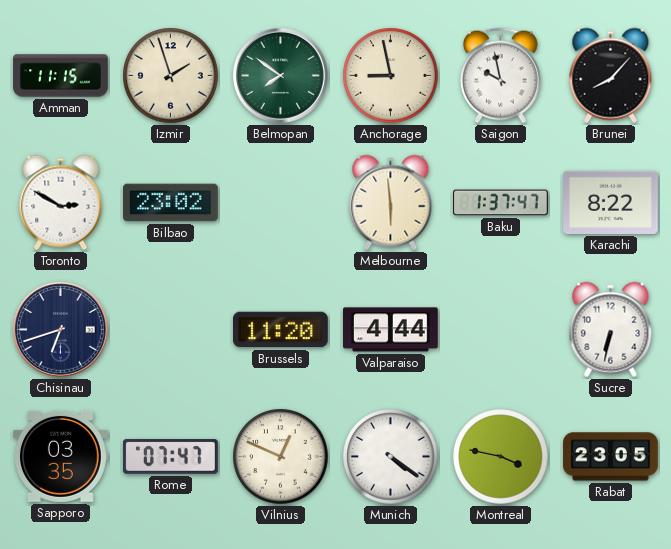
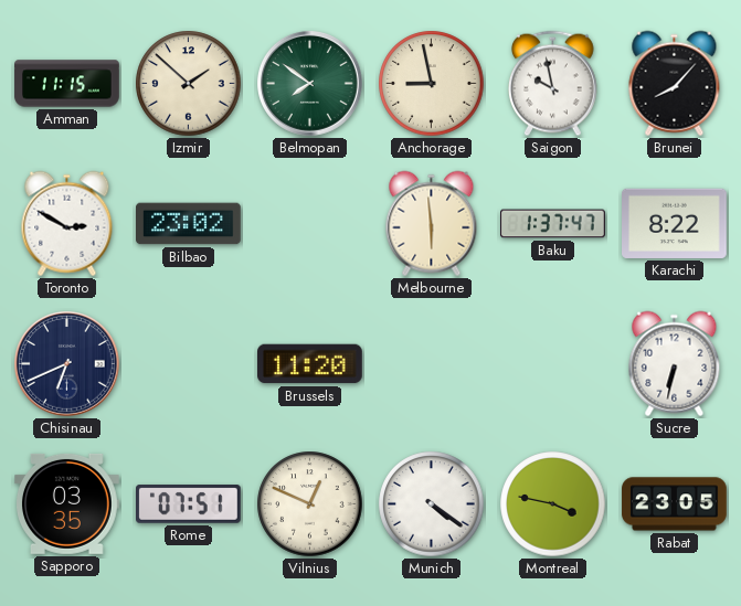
Izmir: 1:57 -> 1:52 (189, 84)
Chisinau: 6:42 -> 6:41 (67, 364)
Valparaiso: 4:44 -> none (391, 330)
Rome: 07:47 -> 07:51 (189, 504)
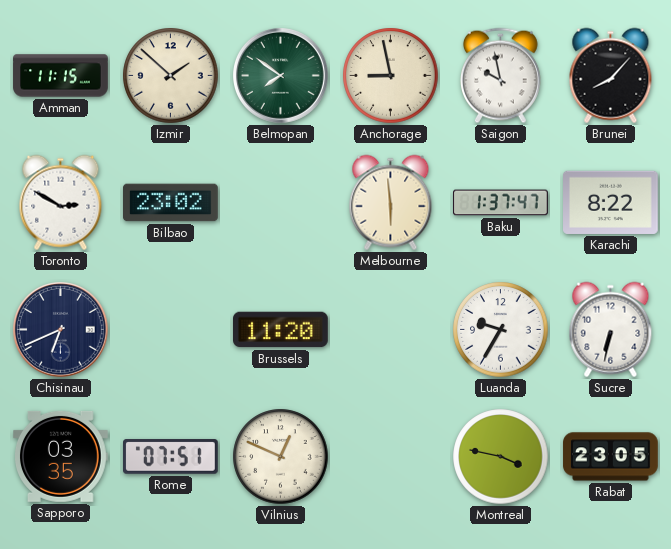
Luanda: none -> 9:35 (501, 330)
Munich: 4:21 -> none (432, 504)
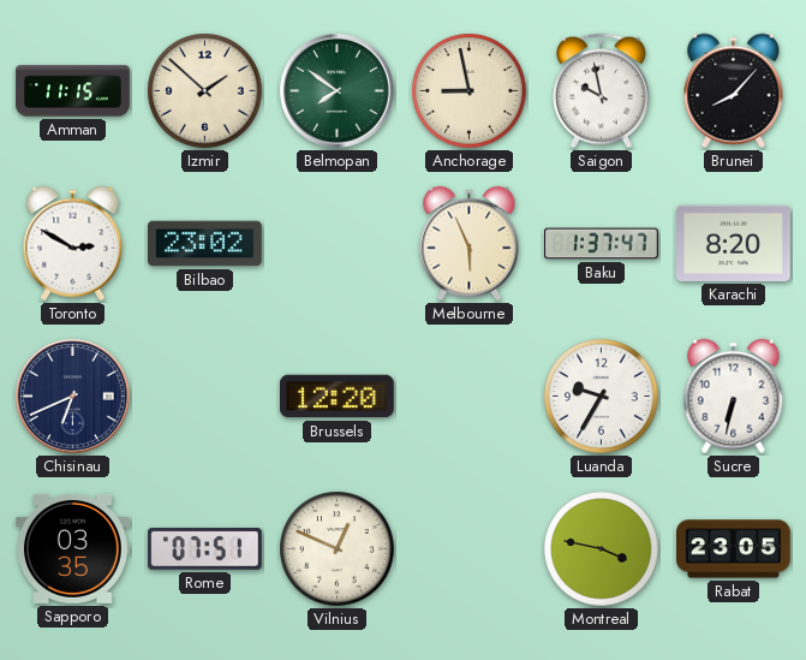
Melbourne: 5:59 -> 5:56 (470, 244)
Karachi: 8:22 -> 8:20 (734, 243)
Brussels: 11:20 -> 12:20 (338, 397)
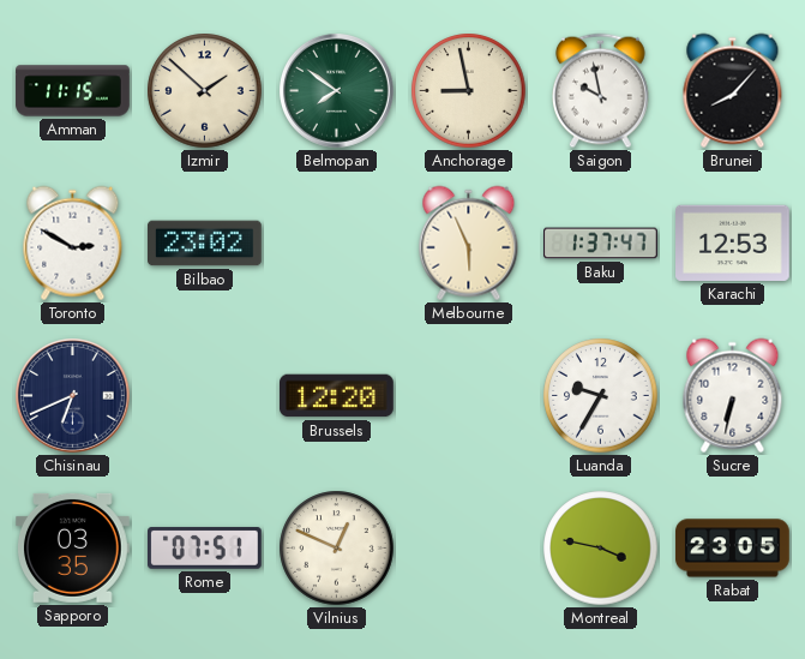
Karachi: 8:20 -> 12:53 (733, 242)
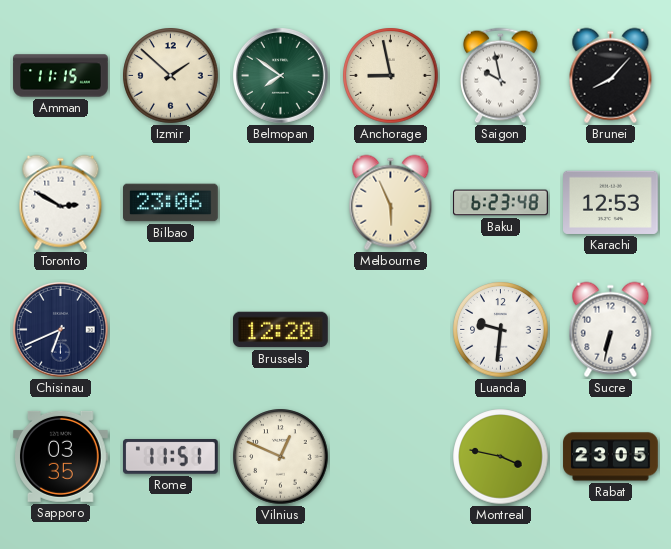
Bilbao: 23:02 -> 23:06 (171, 203)
Baku: 1:37 -> 6:23 (501, 203)
Luanda: 9:35 -> 9:31 (501, 330)
Rome: 07:51 -> 11:51 (171, 457)
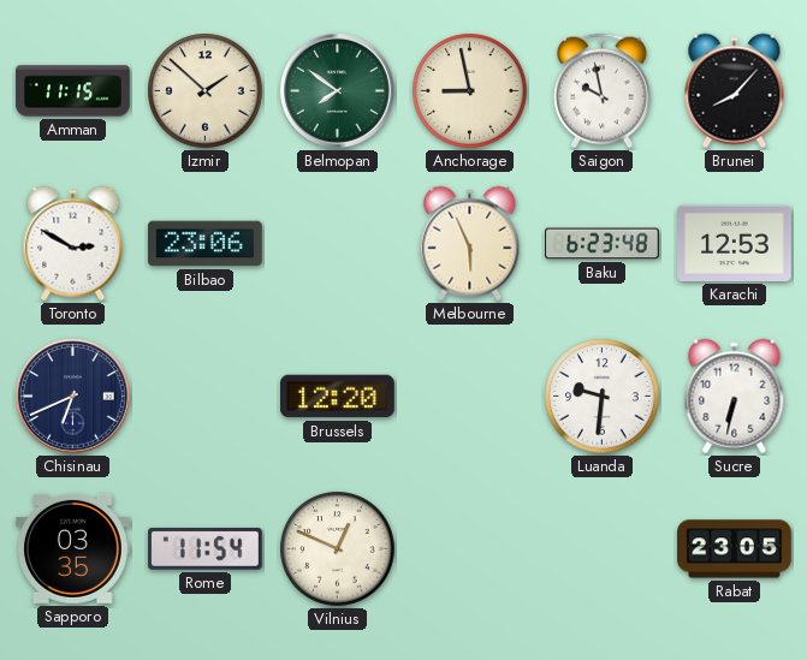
Rome: 11:51 -> 11:54 (206, 549)
Montreal: 3:47 -> none (501, 457)
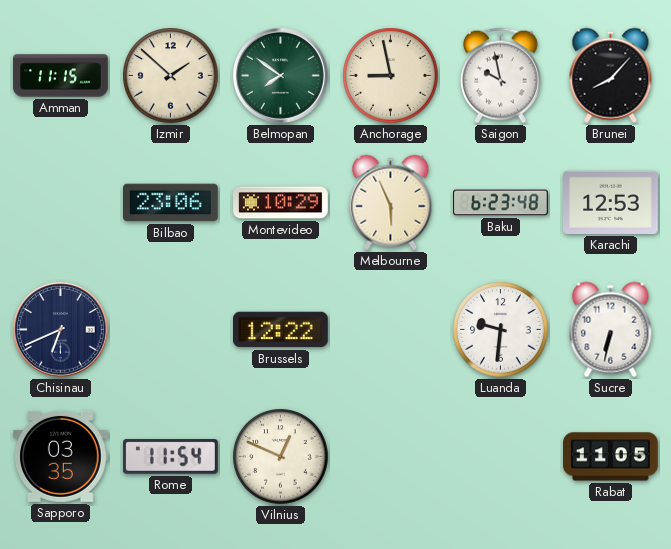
Toronto: 2:50 -> none (73, 244)
Montevideo: none -> 10:29 (281, 203)
Brussels: 12:20 -> 12:22 (281, 330)
Rabat: 23:05 -> 11:05 (611, 457)
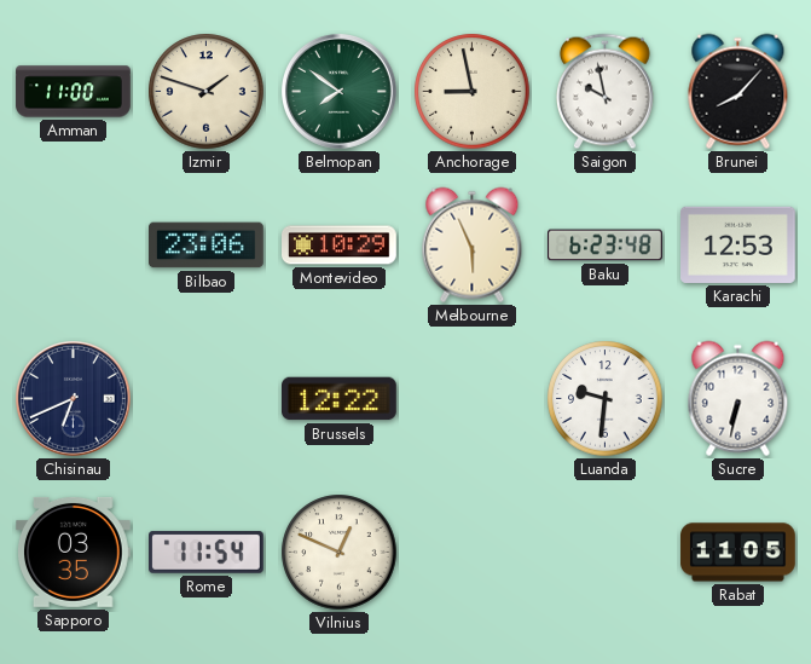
Amman: 11:15 -> 11:00 (74, 92)
Izmir: 1:52 -> 1:48 (207, 92)
